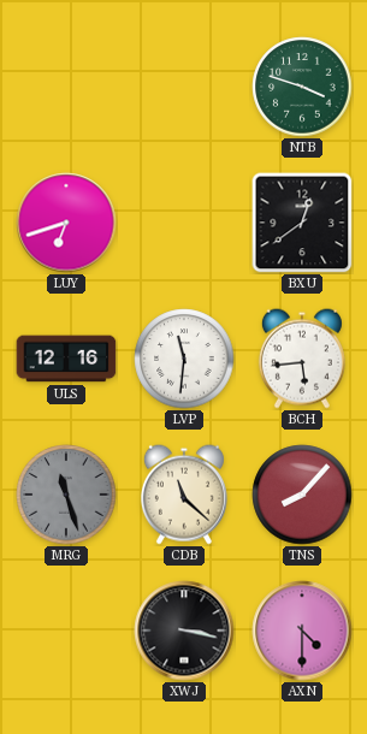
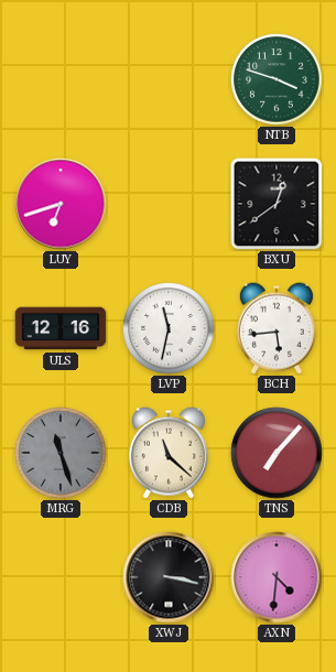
LVP: 11:31 -> 11:32 (169, 328)
TNS: 8:07 -> 7:07 (277, 453)
AXN: 4:30 -> 4:31 (277, 577)
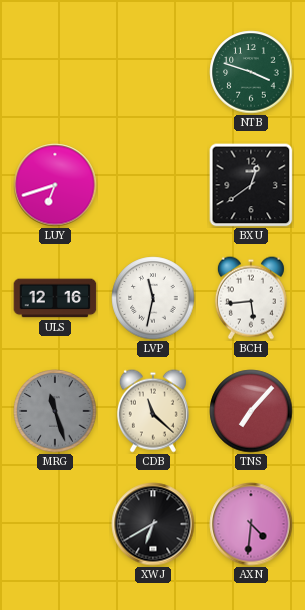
XWJ: 3:17 -> 6:40 (153, 524)
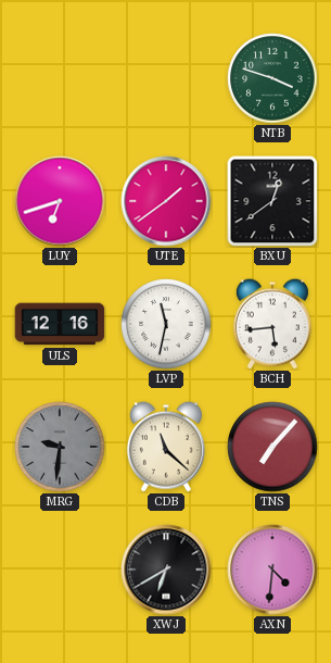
UTE: none -> 1:39 (166, 201)
MRG: 11:27 -> 9:31 (60, 447)
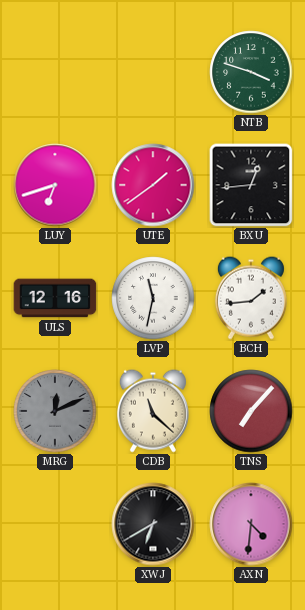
BXU: 12:39 -> 12:44 (251, 185)
BCH: 5:44 -> 1:44 (251, 298)
MRG: 9:31 -> 12:11 (55, 411)
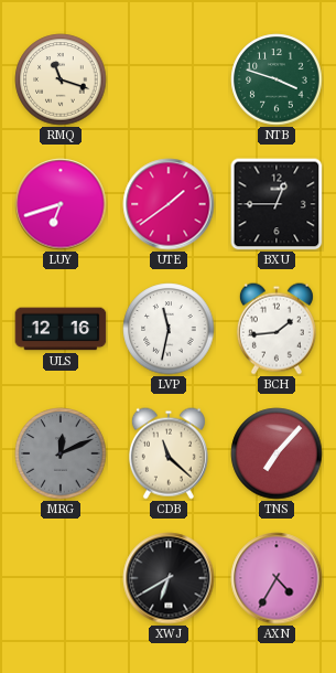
RMQ: none -> 11:18 (61, 79)
BXU: 12:44 -> 12:45 (277, 204)
AXN: 4:31 -> 4:35 (277, 578)
